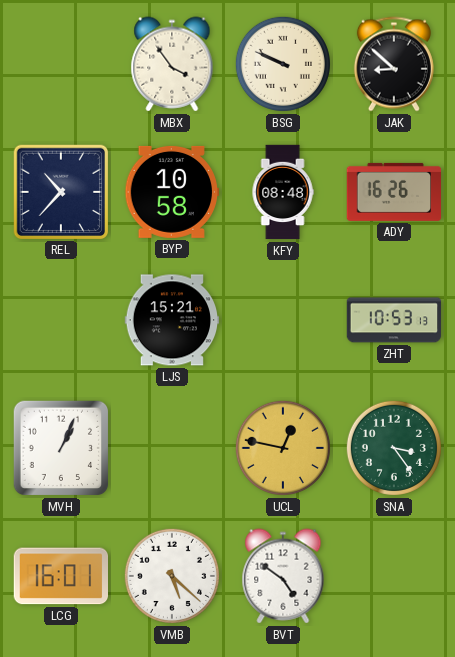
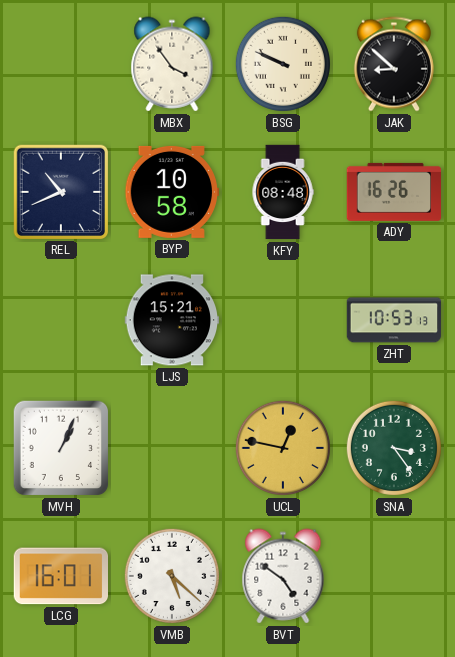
REL: 10:37 -> 10:41 (60, 191)
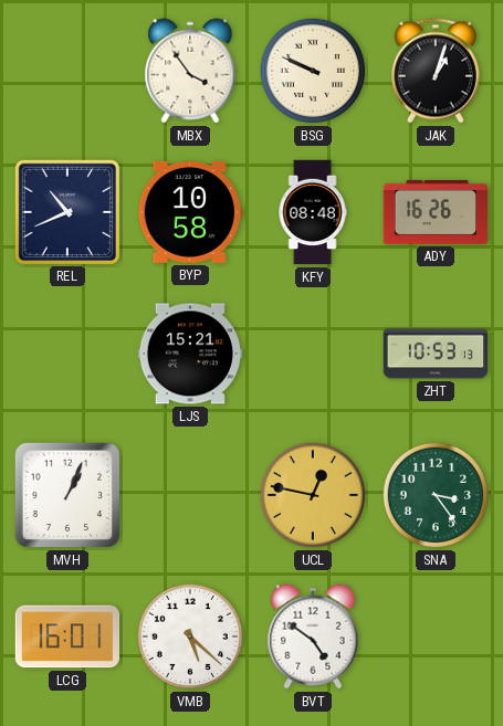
JAK: 8:52 -> 1:03 (436, 71)
